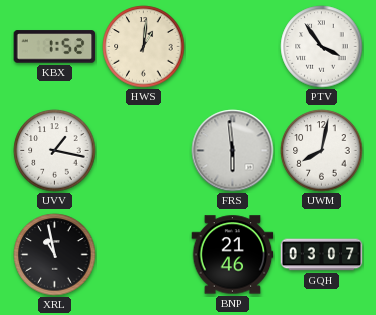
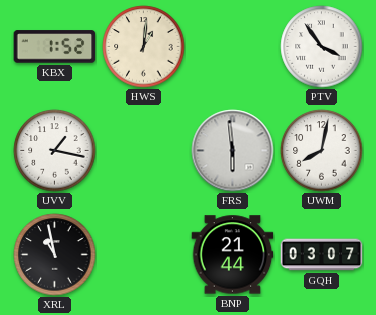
BNP: 21:46 -> 21:44 (233, 255)
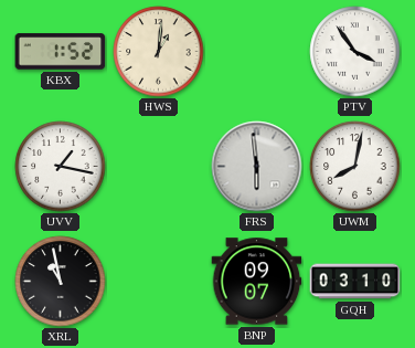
BNP: 21:44 -> 09:07 (257, 282)
GQH: 03:07 -> 03:10 (355, 282)
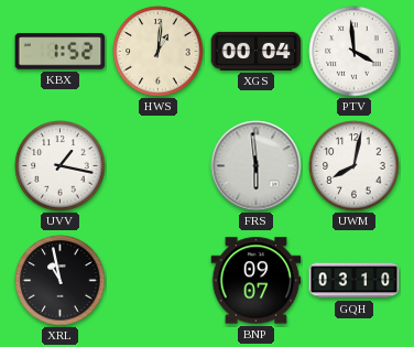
XGS: none -> 00:04 (257, 51)
PTV: 3:54 -> 3:59 (355, 52)
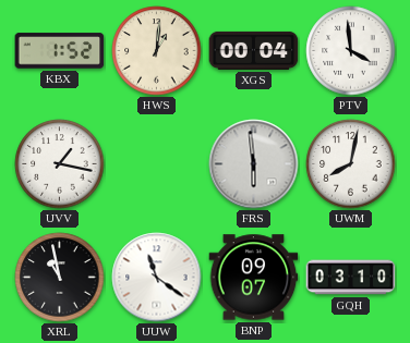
UUW: none -> 11:21 (157, 278)
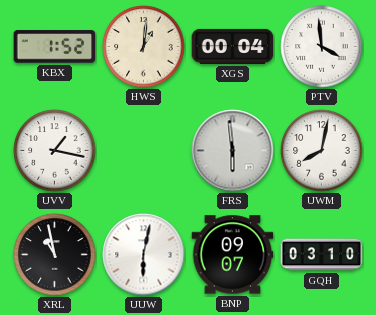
UUW: 11:21 -> 6:02 (144, 255)
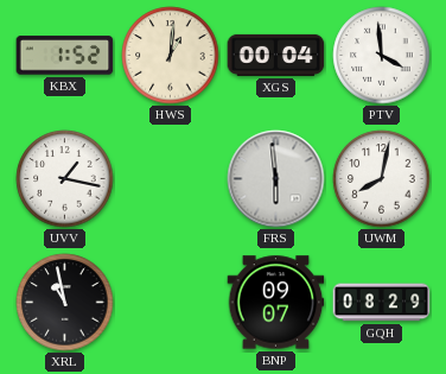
UUW: 6:02 -> none (144, 255)
GQH: 03:10 -> 08:29 (382, 303)
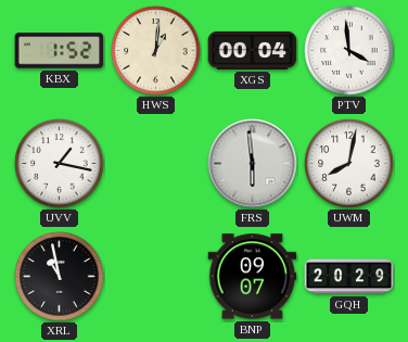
GQH: 08:29 -> 20:29 (349, 277)
